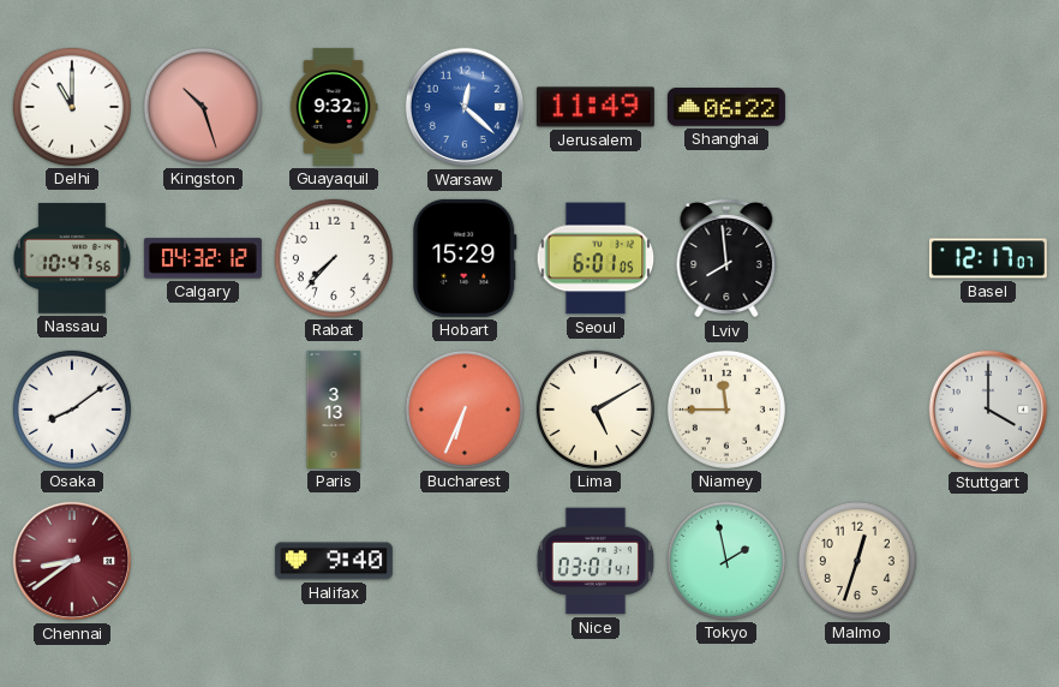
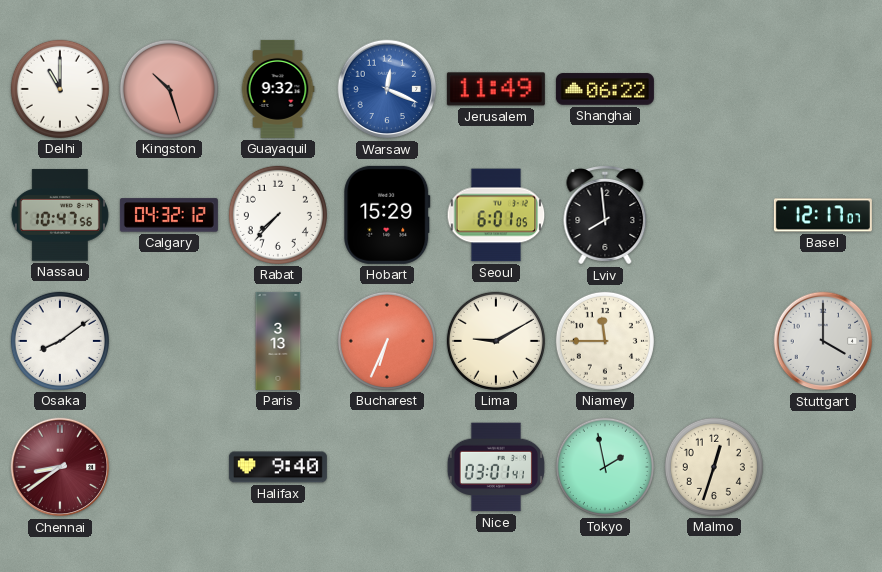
Warsaw: 12:22 -> 12:19 (387, 89)
Lima: 5:10 -> 9:10 (496, 341)
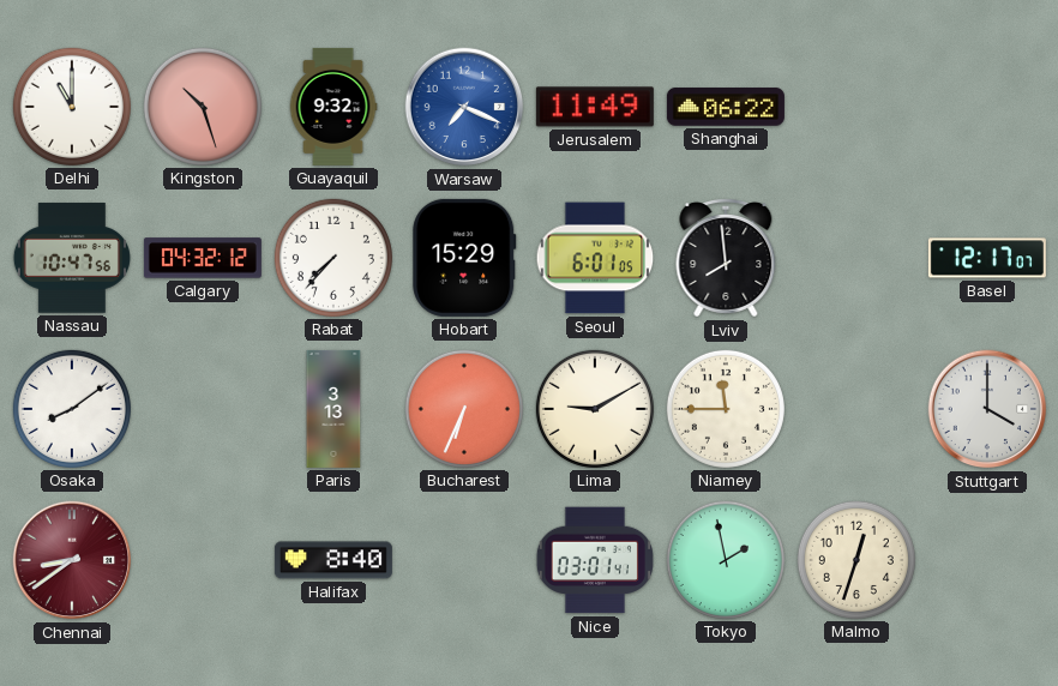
Warsaw: 12:19 -> 7:19 (464, 107)
Halifax: 9:40 -> 8:40 (333, 560)
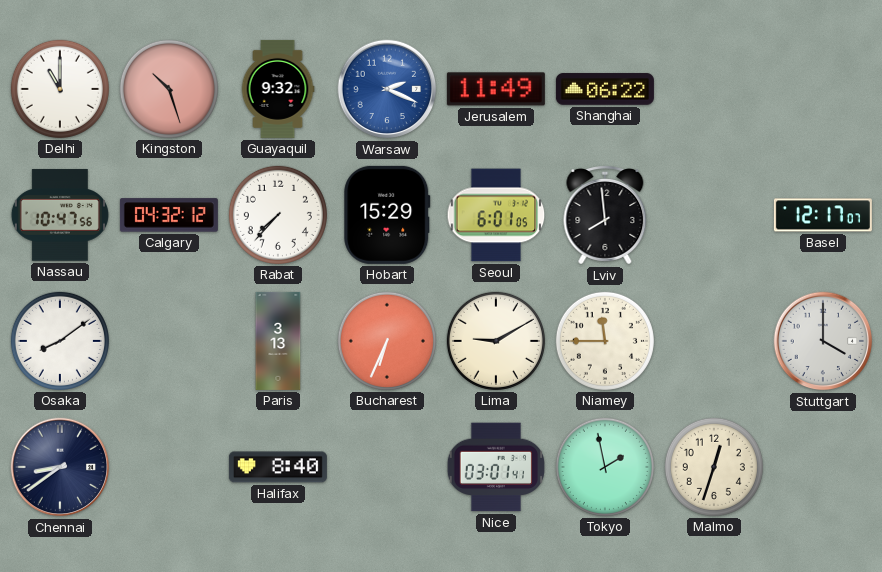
Warsaw: 7:19 -> 2:19 (387, 89)
Chennai dial: burgundy -> navy (60, 467)
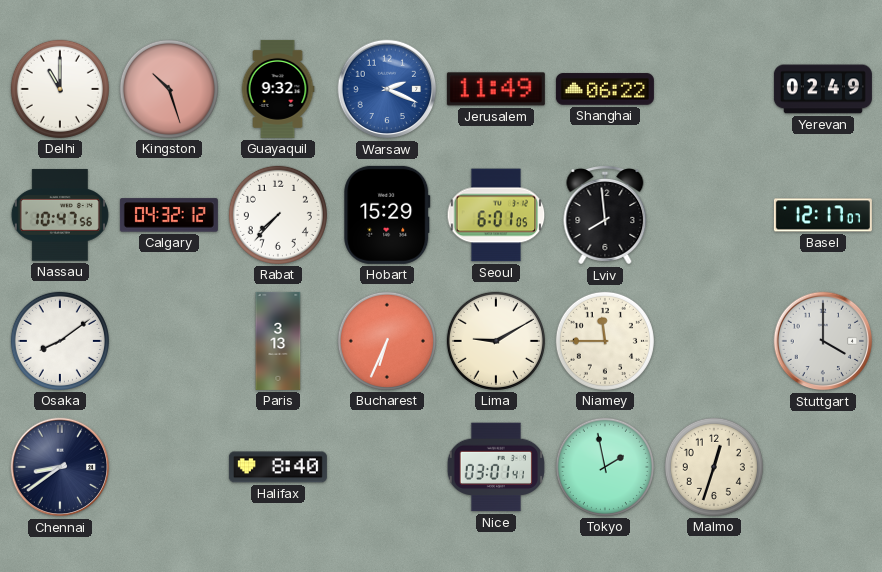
Yerevan: none -> 02:49 (823, 89)
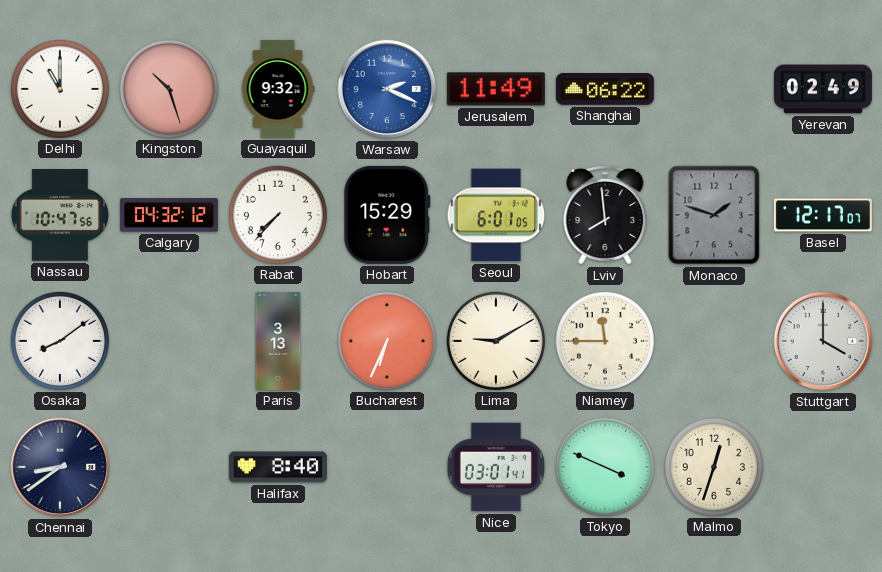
Monaco: none -> 1:48 (714, 215)
Tokyo: 1:58 -> 3:49 (605, 467)
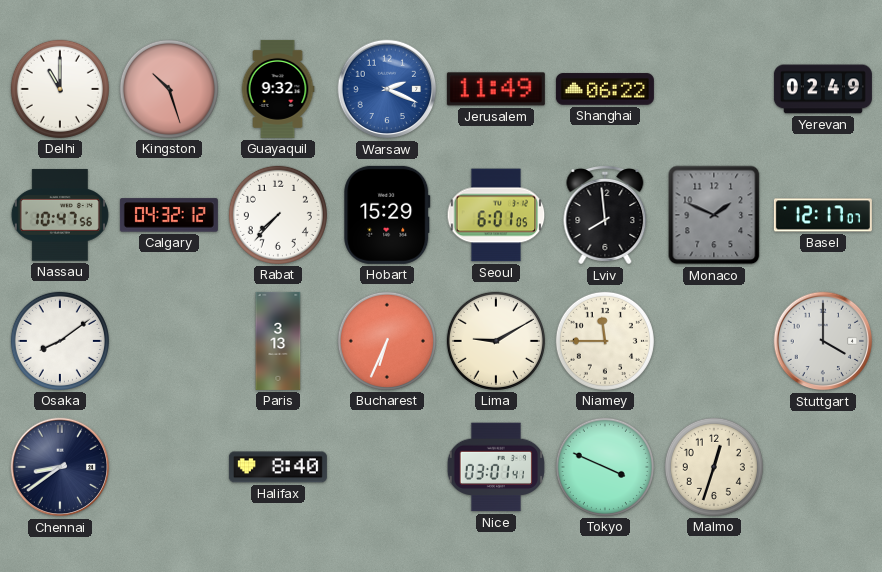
Monaco: 1:48 -> 1:49 (714, 215)
